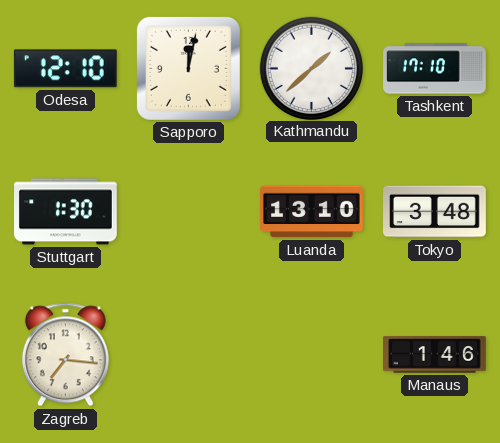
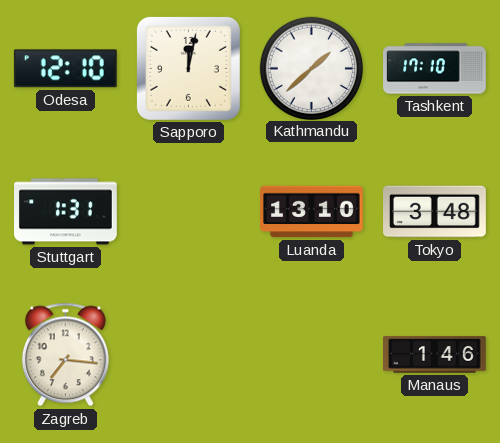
Stuttgart: 1:30 -> 1:31 (66, 212)
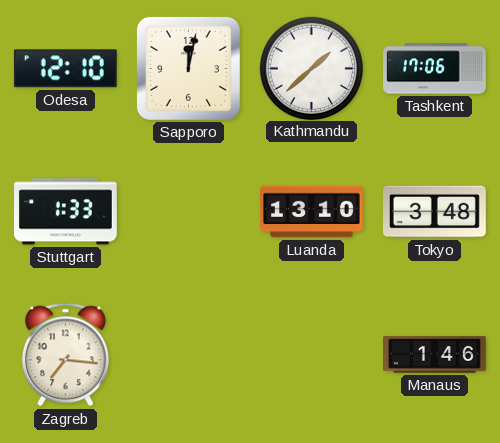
Tashkent: 17:10 -> 17:06 (435, 69)
Stuttgart: 1:31 -> 1:33 (66, 212)
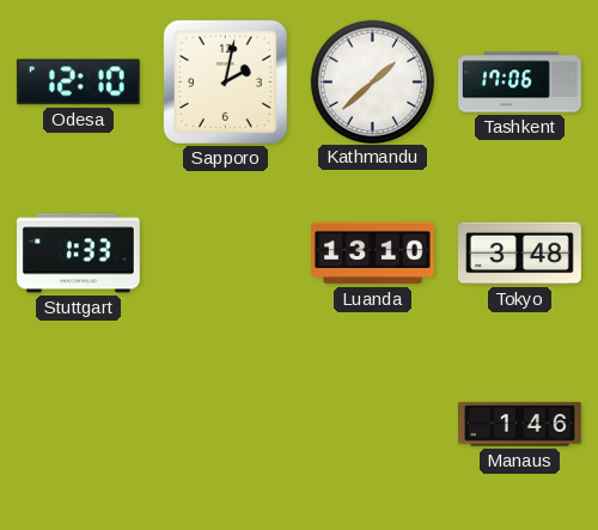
Sapporo: 12:02 -> 2:02 (225, 81)
Zagreb: 7:16 -> none (65, 355)
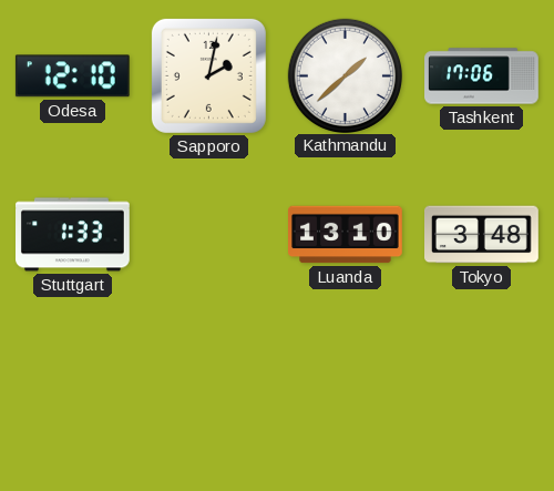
Manaus: 1:46 -> none (520, 425)
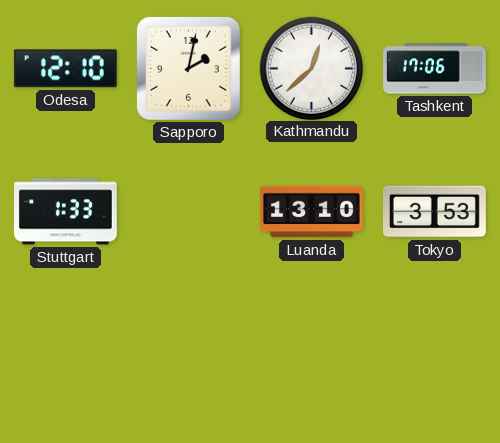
Kathmandu: 1:38 -> 12:38 (311, 68)
Tokyo: 3:48 -> 3:53 (435, 212)
